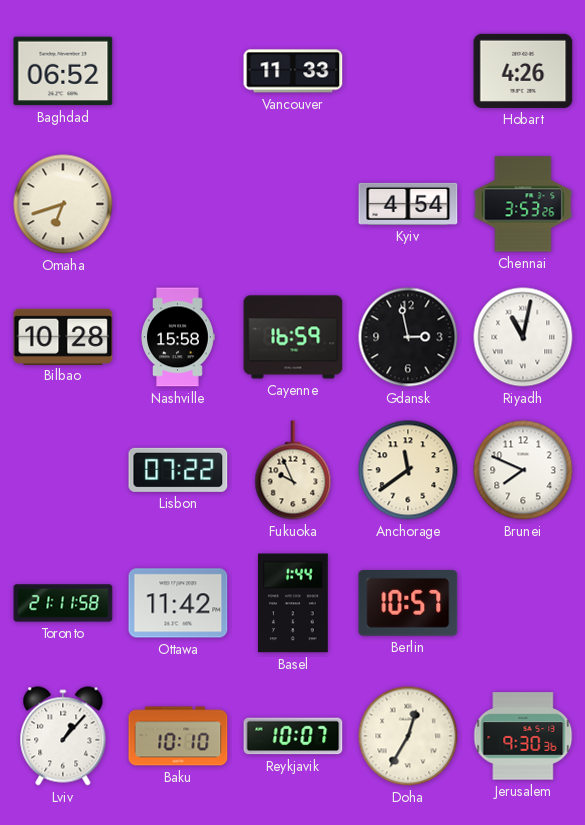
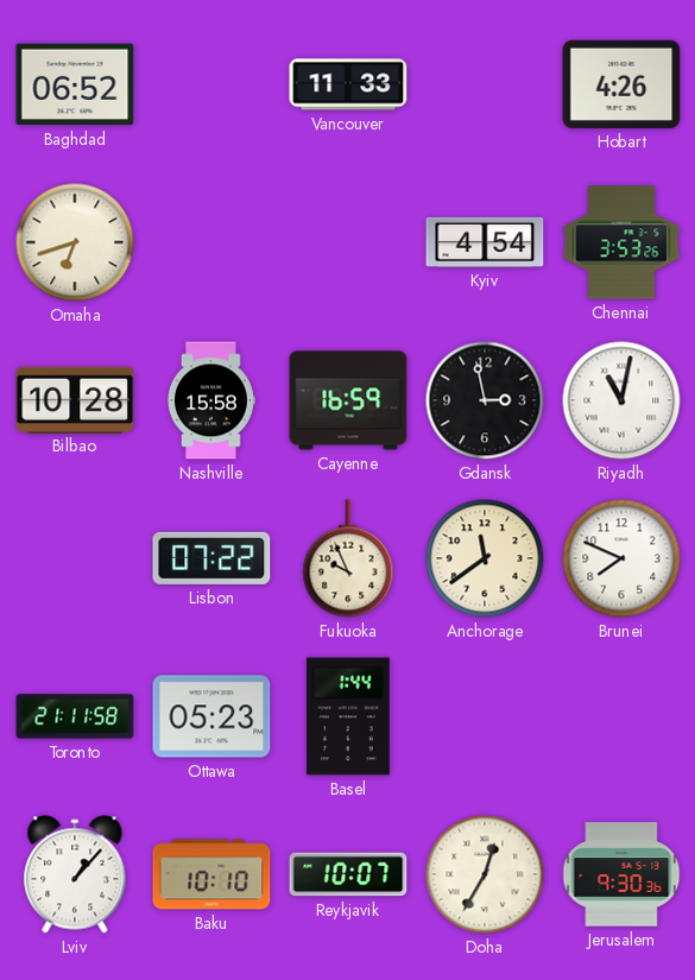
Ottawa: 11:42 -> 05:23 (211, 716)
Berlin: 10:57 -> none (408, 604)
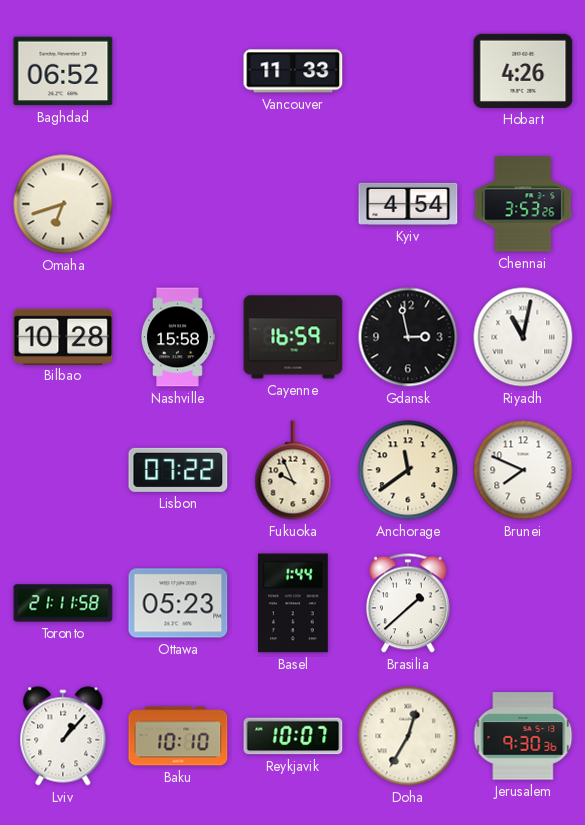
Brasilia: none -> 1:38 (408, 603)
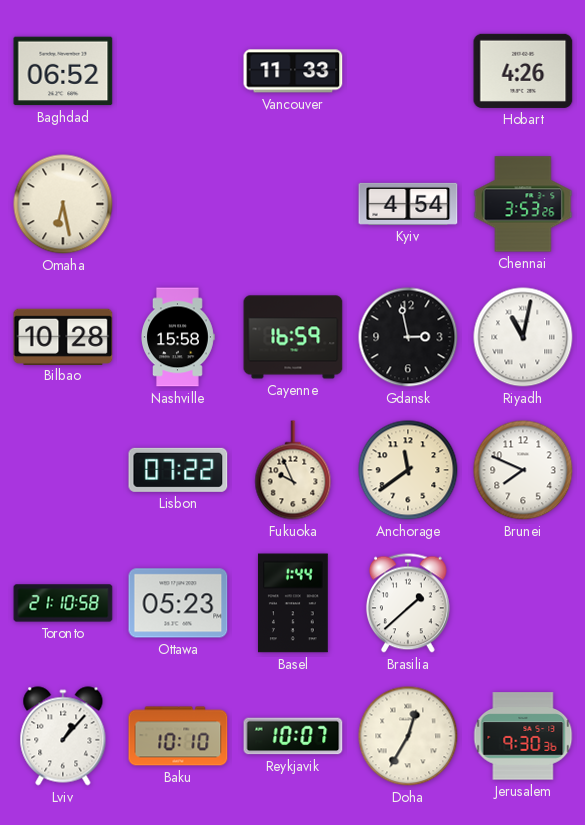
Omaha: 6:42 -> 6:28 (63, 204)
Toronto: 21:11 -> 21:10 (63, 603)
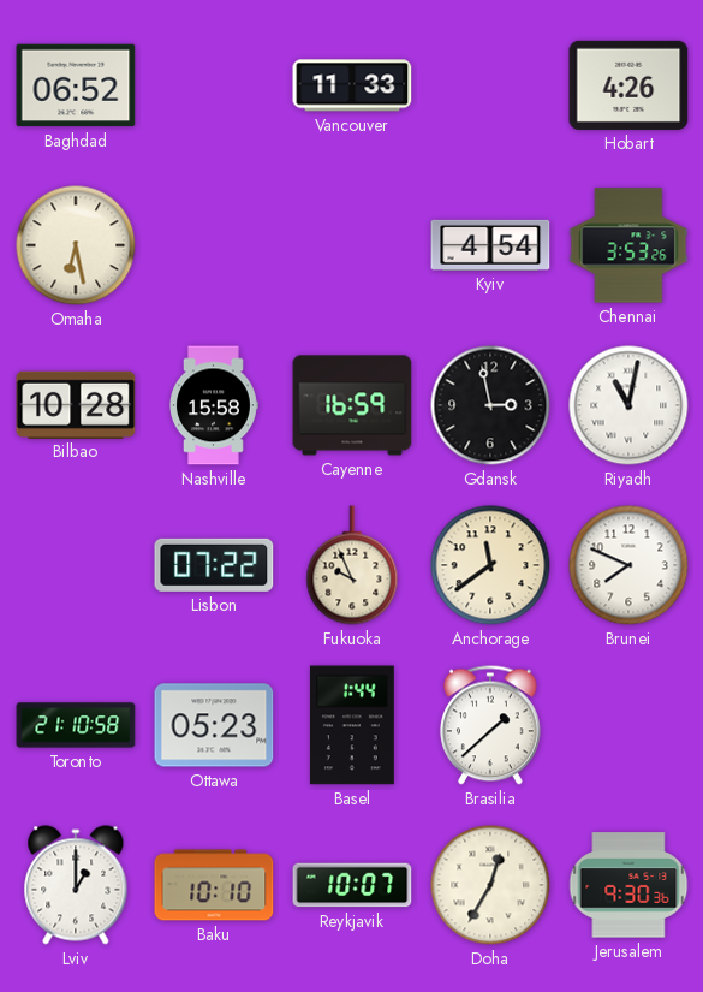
Lviv: 1:07 -> 1:00 (76, 885)
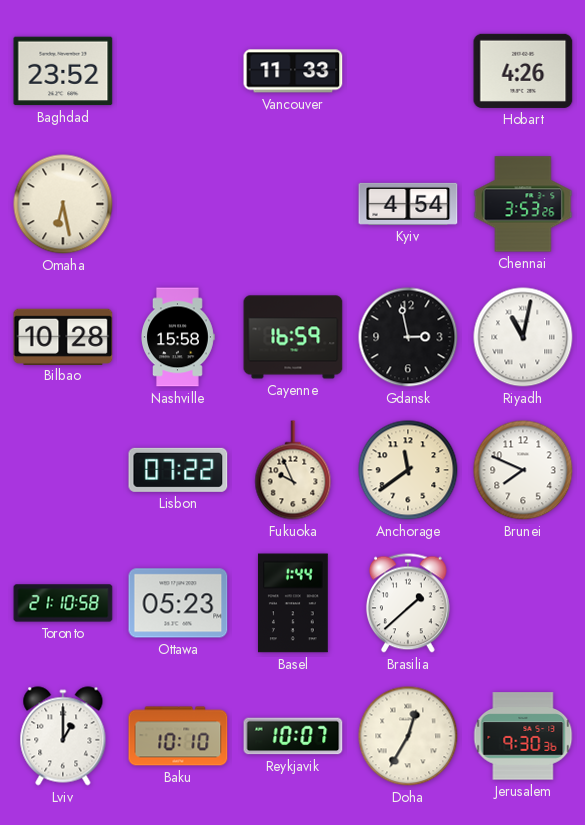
Baghdad: 06:52 -> 23:52 (63, 71)
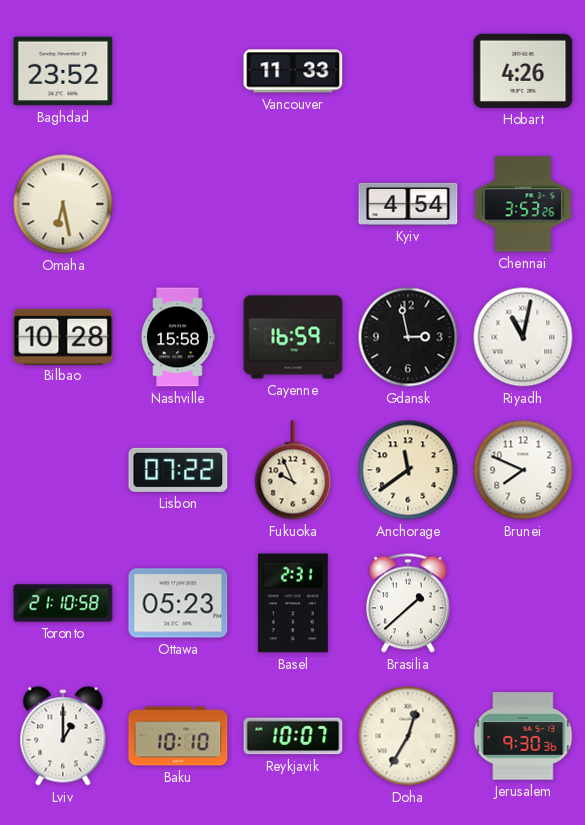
Basel: 1:44 -> 2:31 (293, 603)
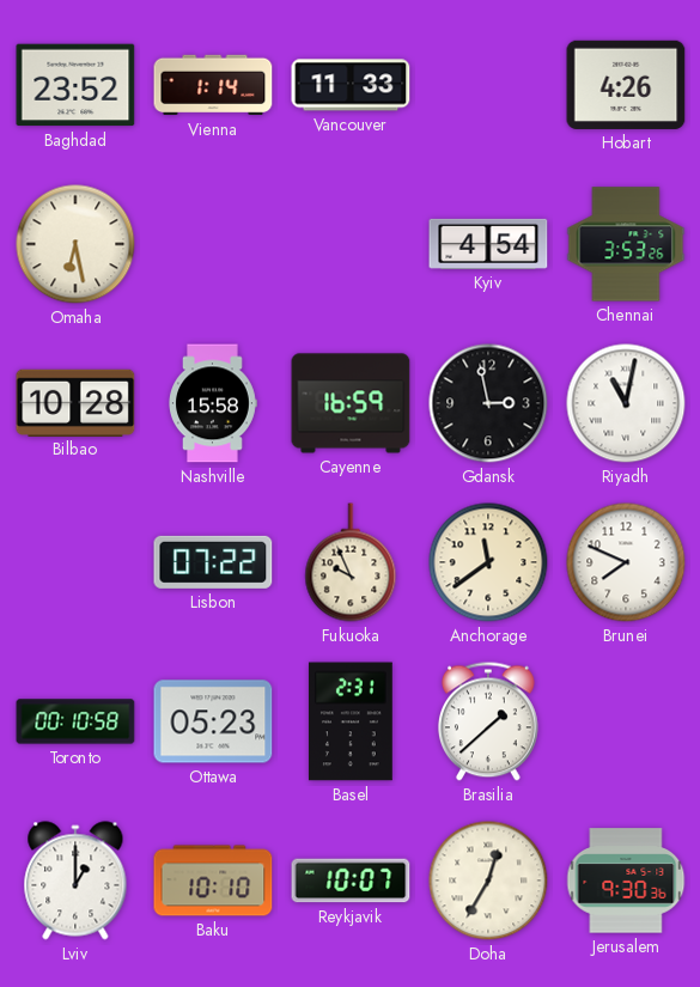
Vienna: none -> 1:14 (213, 85)
Toronto: 21:10 -> 00:10 (75, 721)
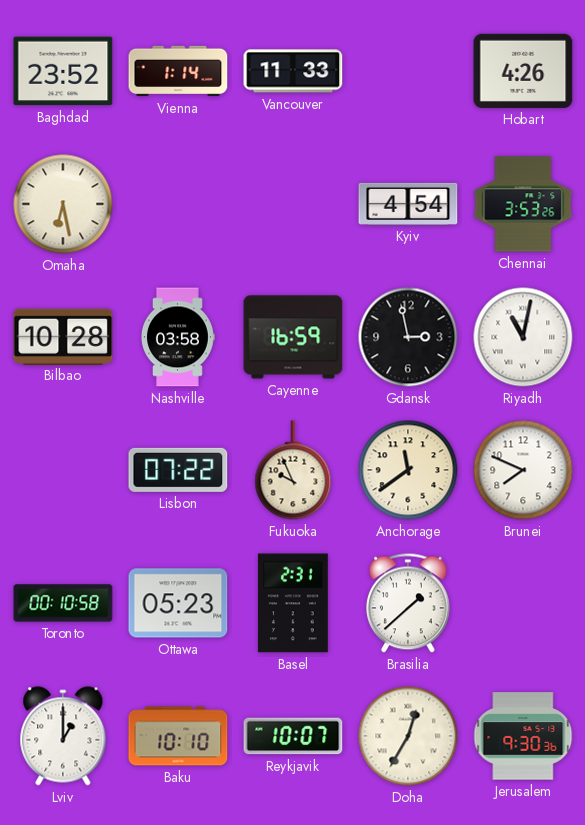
Nashville: 15:58 -> 03:58 (178, 337)
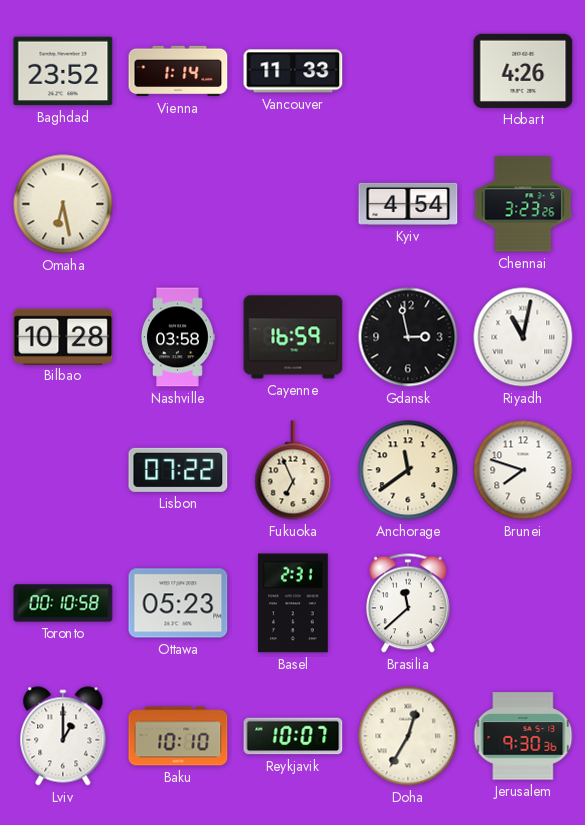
Chennai: 3:53 -> 3:23 (523, 204)
Fukuoka: 9:56 -> 6:56 (293, 470)
Brunei: 7:49 -> 7:48 (523, 470)
Brasilia: 1:38 -> 11:38 (408, 603)
